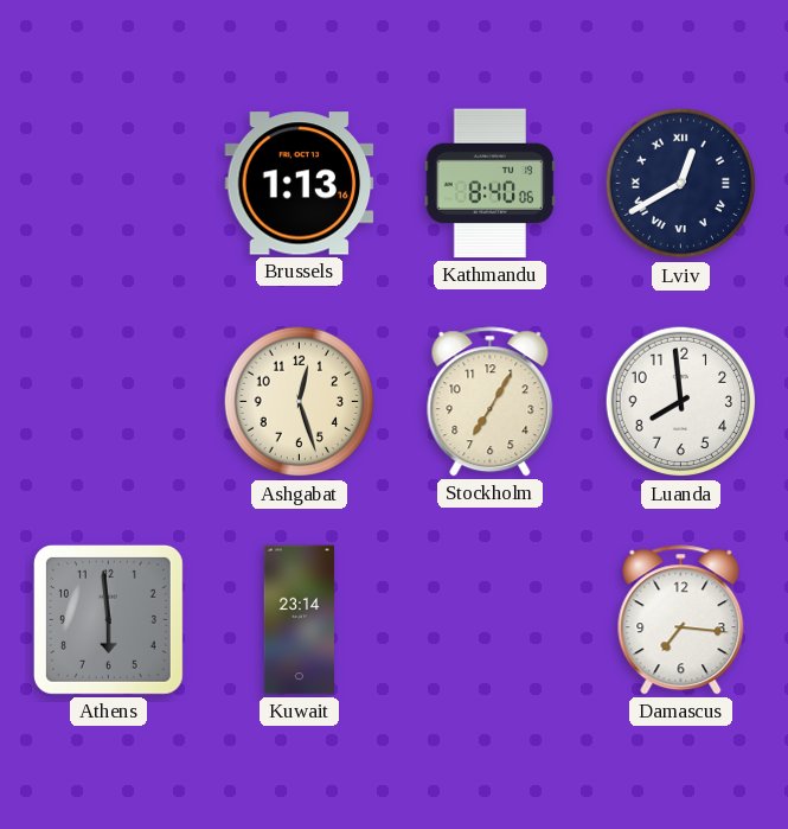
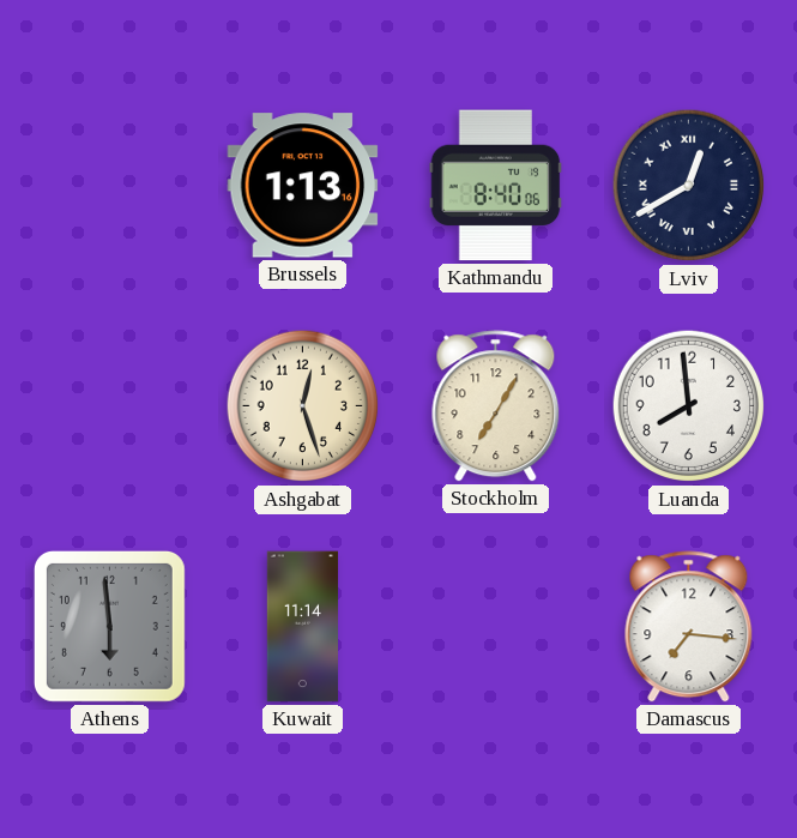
Kuwait: 23:14 -> 11:14 (302, 627)
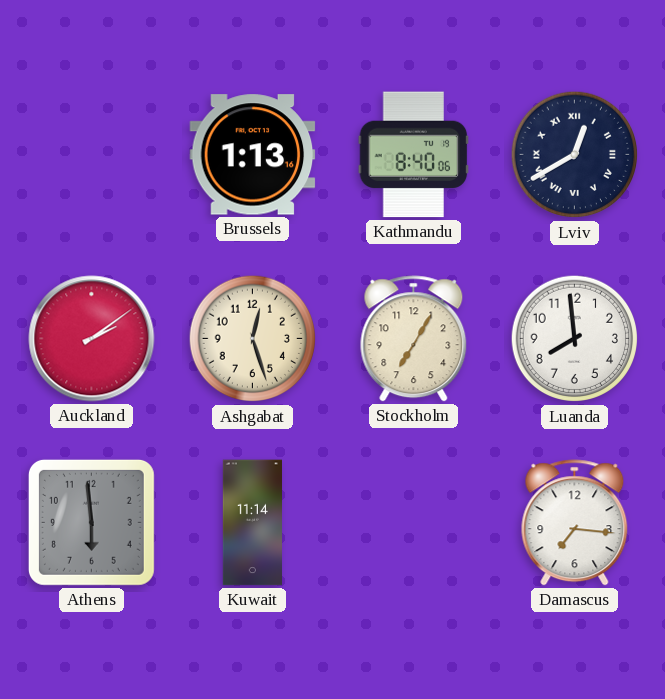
Auckland: none -> 2:09 (92, 339)
